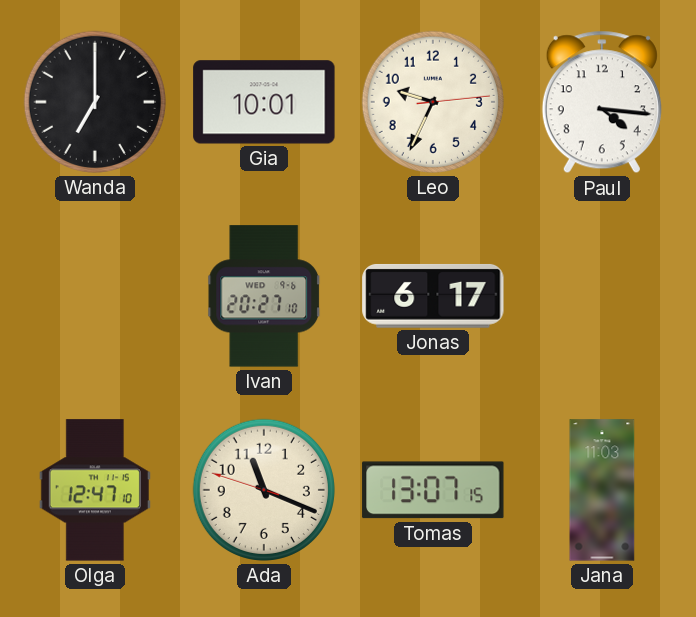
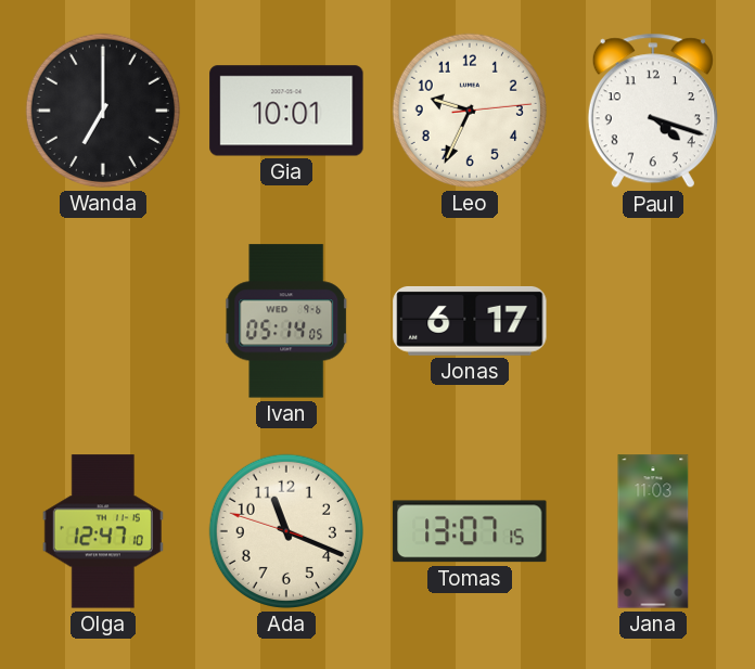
Paul: 4:16 -> 4:18 (653, 111)
Ivan: 20:27 -> 05:14 (287, 321)
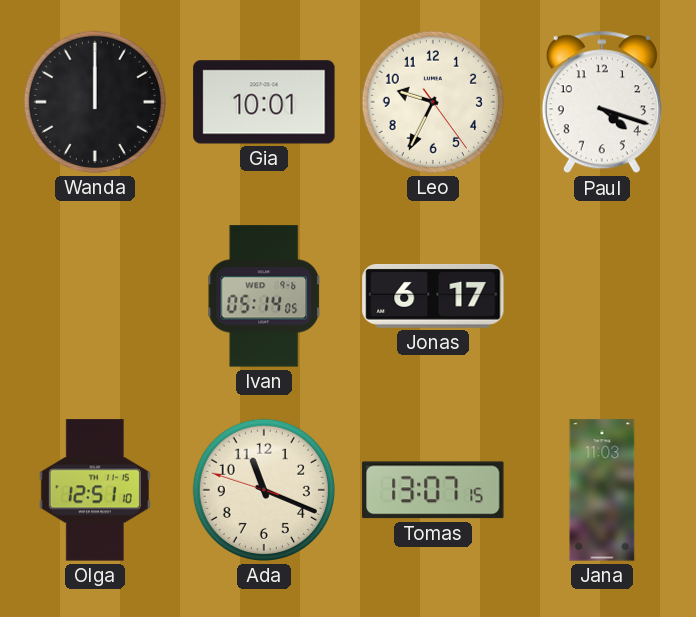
Wanda: 7:00 -> 12:00 (95, 102)
Leo: 9:34:14 -> 9:34:24 (433, 102)
Olga: 12:47 -> 12:51 (95, 490)
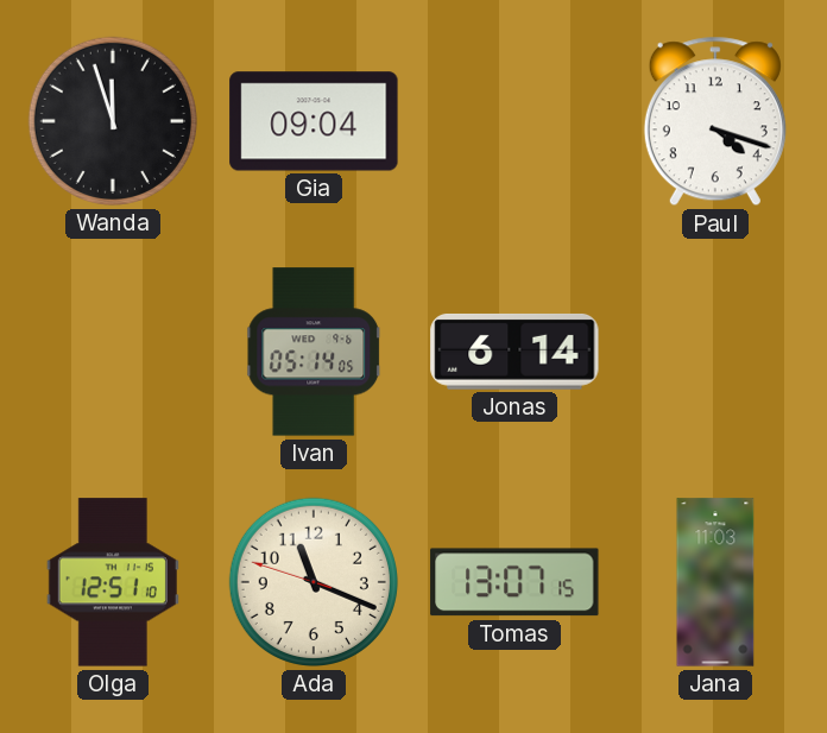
Wanda: 12:00 -> 11:57 (113, 121)
Gia: 10:01 -> 09:04 (314, 121)
Leo: 9:34 -> none (433, 102)
Jonas: 6:17 -> 6:14 (514, 352)
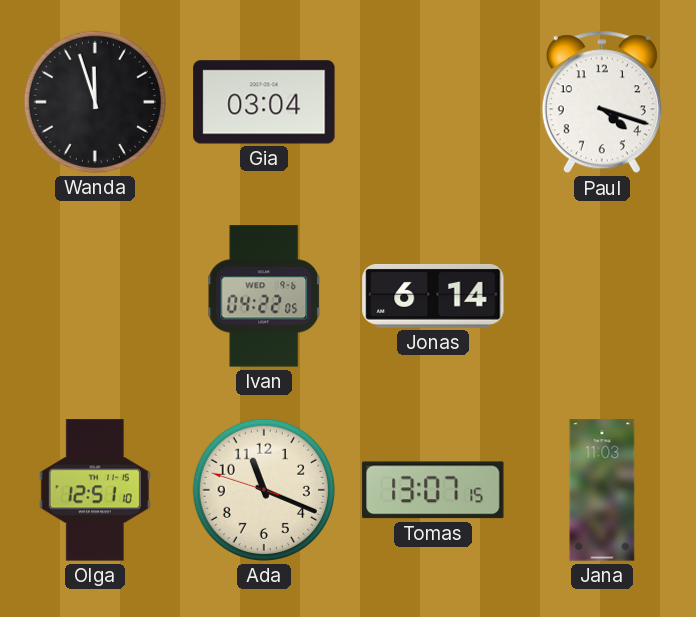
Gia: 09:04 -> 03:04 (264, 102)
Ivan: 05:14 -> 04:22 (265, 296)
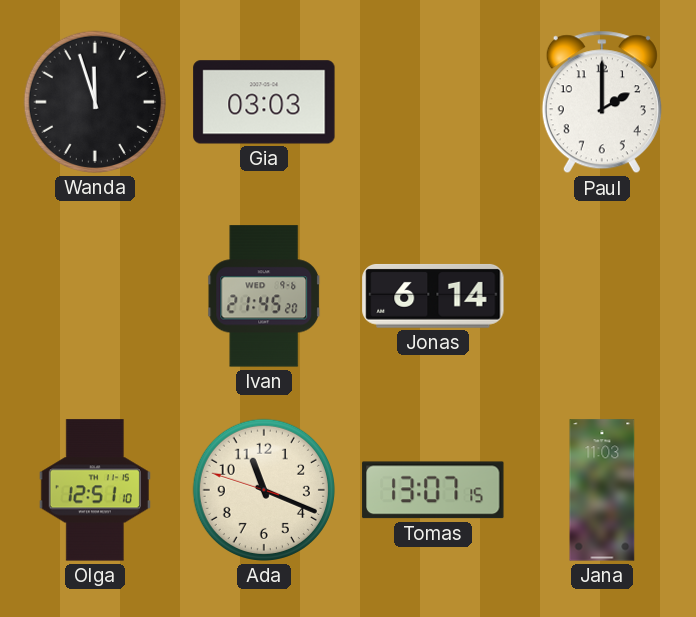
Gia: 03:04 -> 03:03 (264, 102)
Paul: 4:18 -> 2:00 (602, 102)
Ivan: 04:22 -> 21:45 (265, 296)
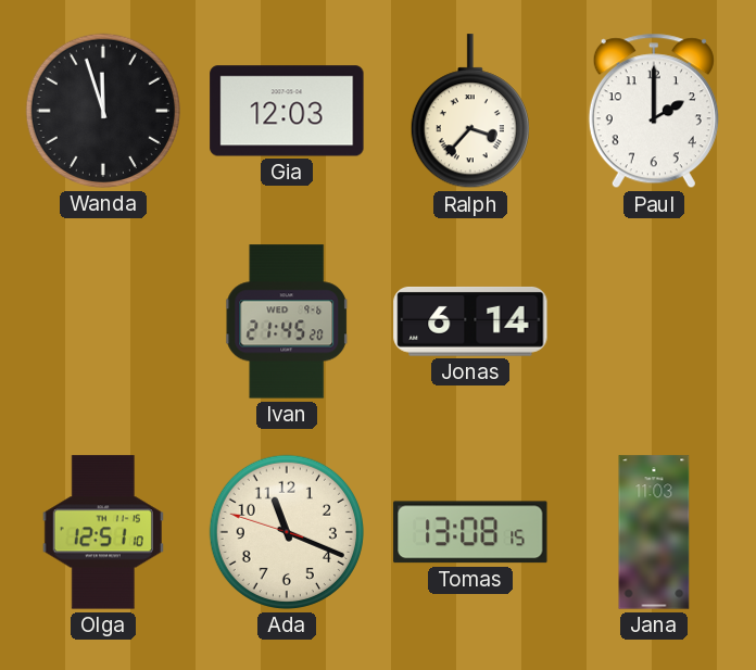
Gia: 03:03 -> 12:03 (287, 111)
Ralph: none -> 3:37 (470, 112)
Tomas: 13:07 -> 13:08 (470, 532)
